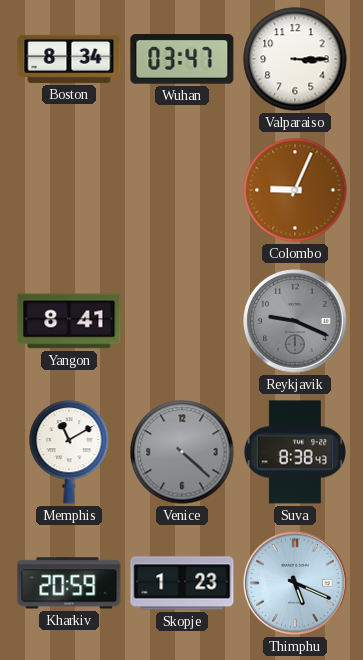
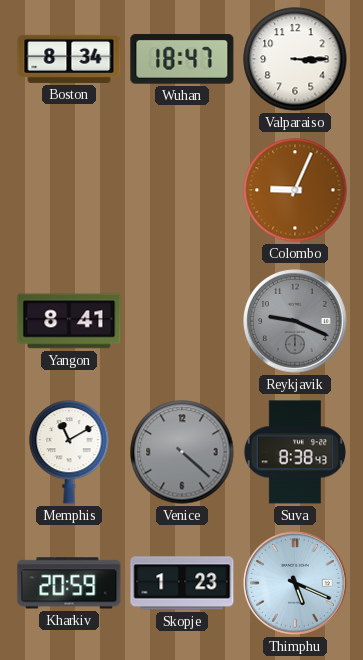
Wuhan: 03:47 -> 18:47 (182, 59)
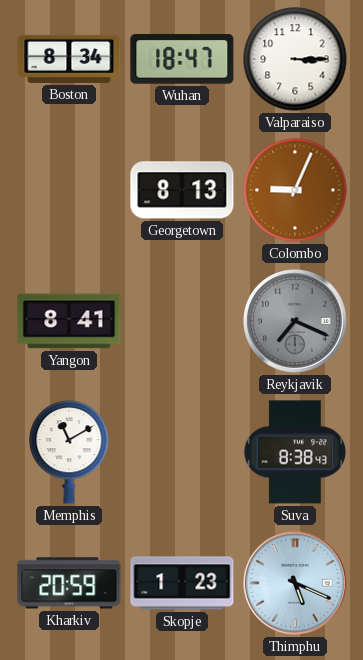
Georgetown: none -> 8:13 (182, 190)
Reykjavik: 9:19 -> 7:19 (296, 322)
Venice: 4:22 -> none (182, 452)
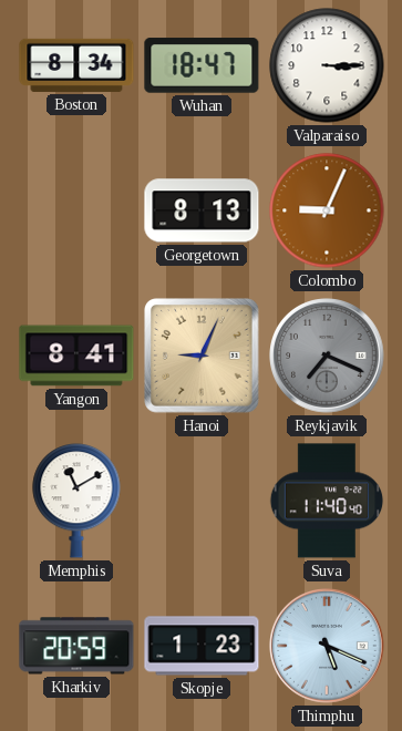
Hanoi: none -> 9:04 (202, 356)
Suva: 8:38 -> 11:40 (327, 501)
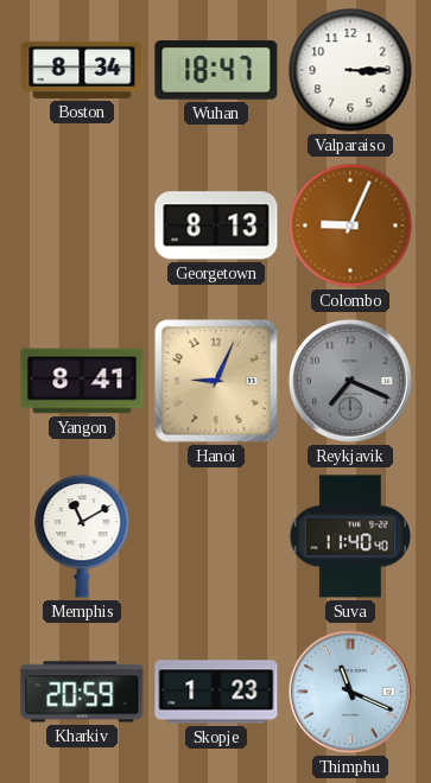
Thimphu: 5:19 -> 11:19 (351, 693)
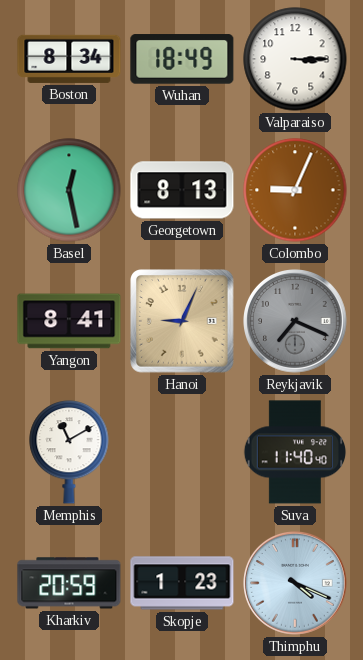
Wuhan: 18:47 -> 18:49 (182, 59)
Basel: none -> 12:28 (69, 190)
Thimphu: 11:19 -> 4:19 (296, 584)
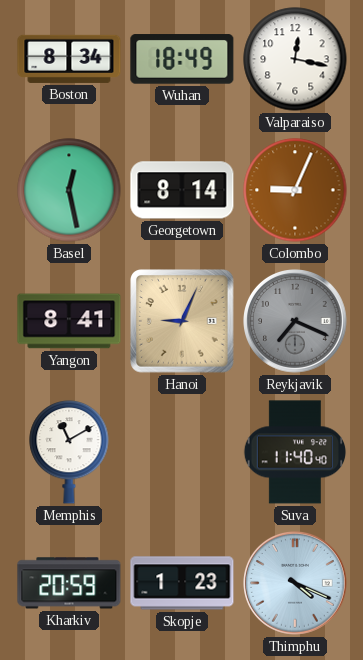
Valparaiso: 3:15 -> 12:17 (295, 59)
Georgetown: 8:13 -> 8:14 (182, 190)
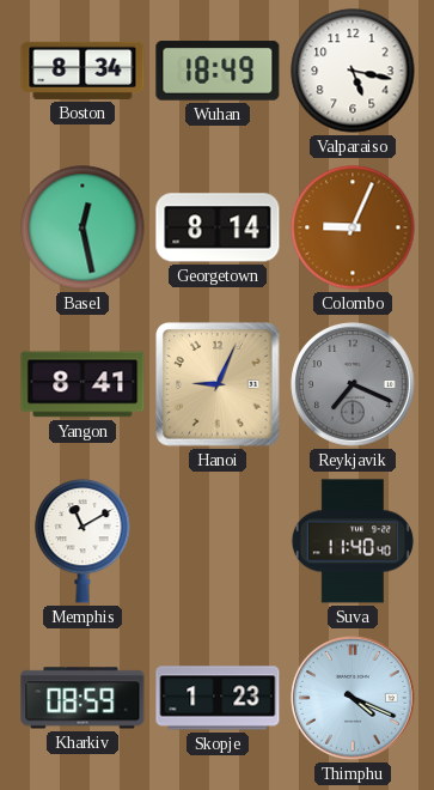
Valparaiso: 12:17 -> 5:17 (353, 71)
Kharkiv: 20:59 -> 08:59 (82, 698)
